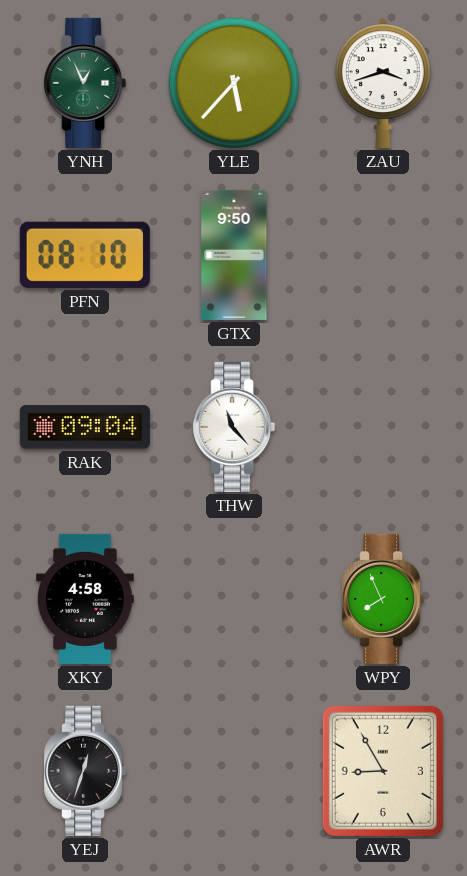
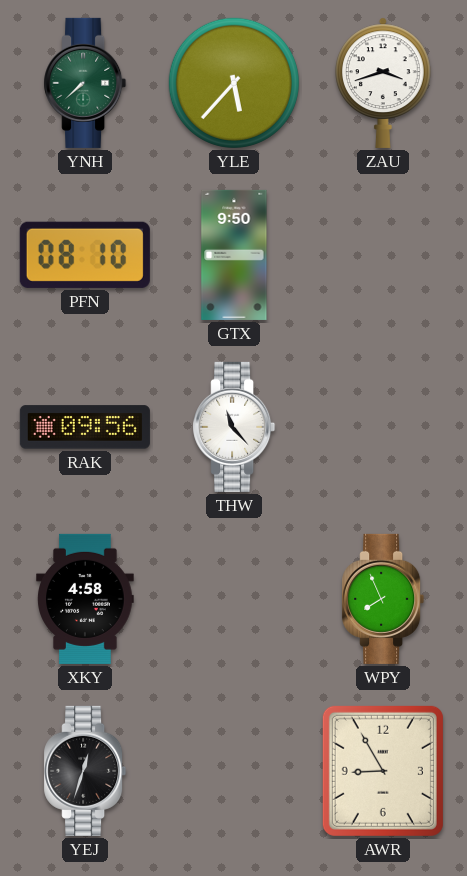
YNH: 12:56 -> 7:38 (85, 83)
RAK: 09:04 -> 09:56 (85, 427)
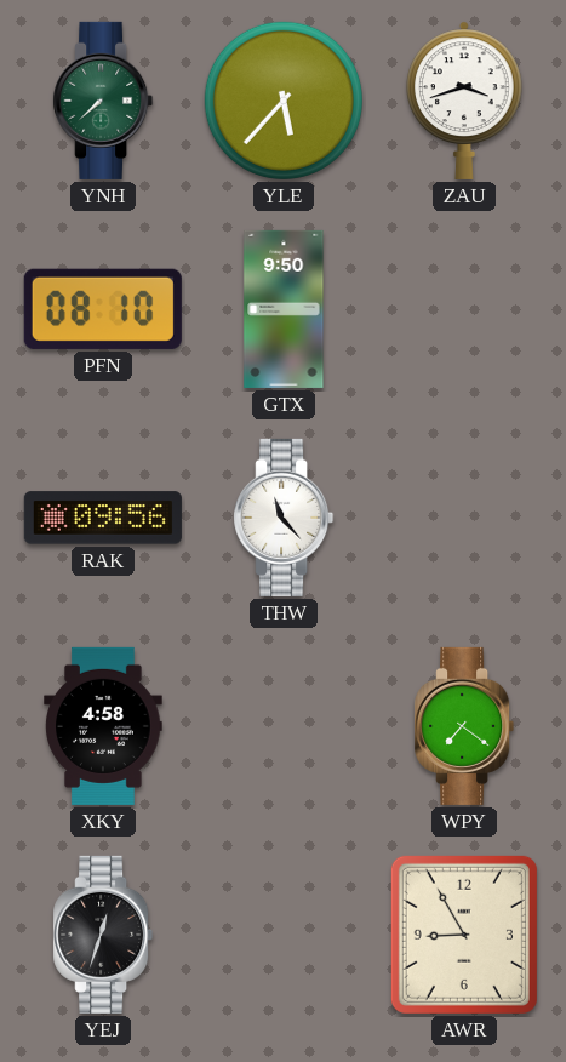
WPY: 7:56 -> 7:21 (464, 726)
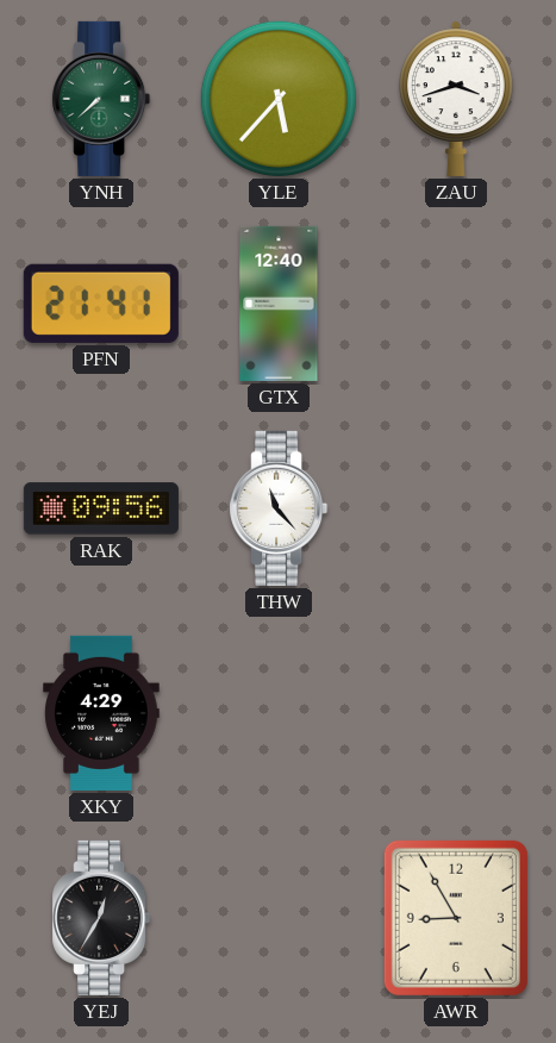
PFN: 08:10 -> 21:41 (101, 304)
GTX: 9:50 -> 12:40 (279, 304)
XKY: 4:58 -> 4:29 (101, 713)
WPY: 7:21 -> none (464, 726)
YEJ: 12:33 -> 12:35 (101, 918)
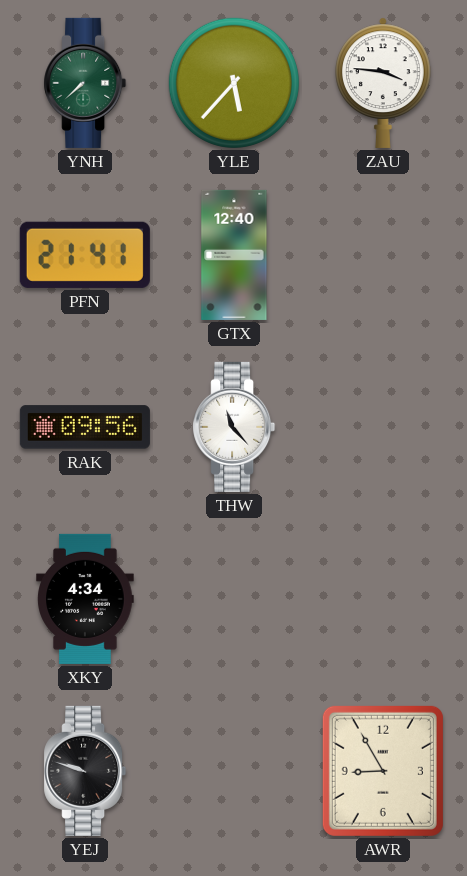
ZAU: 3:42 -> 3:46 (384, 83)
XKY: 4:29 -> 4:34 (85, 599)
YEJ: 12:35 -> 9:48 (85, 771)
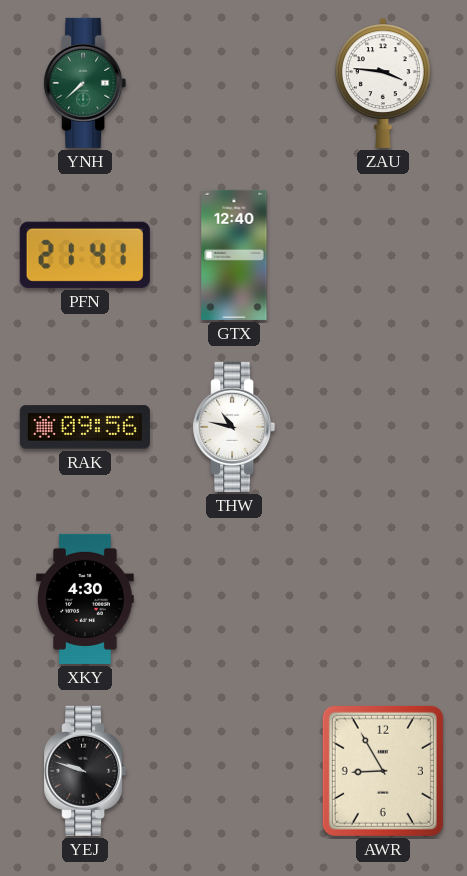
YLE: 5:37 -> none (234, 83)
THW: 11:23 -> 10:47 (234, 427)
XKY: 4:34 -> 4:30 (85, 599)
